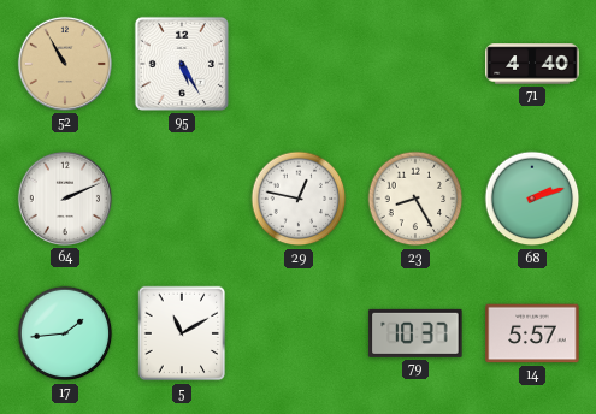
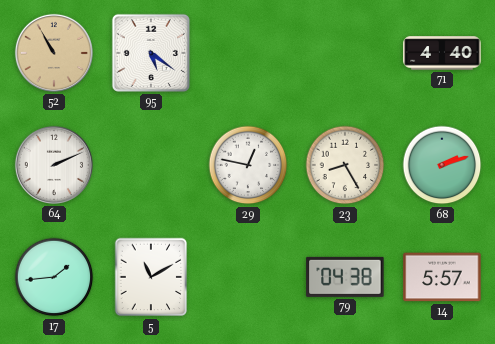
95: 5:25 -> 5:21 (151, 53)
79: 10:37 -> 04:38 (345, 277)
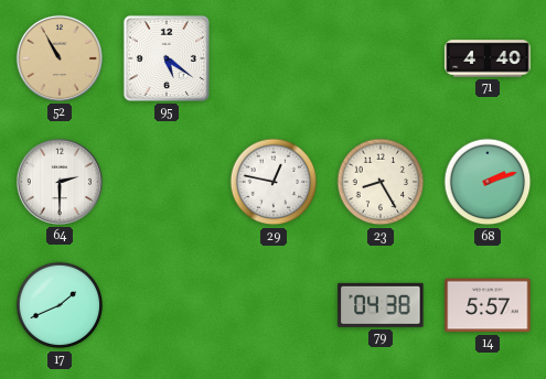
64: 2:11 -> 2:30 (60, 182)
17: 1:44 -> 1:41 (60, 305)
5: 11:10 -> none (151, 277)
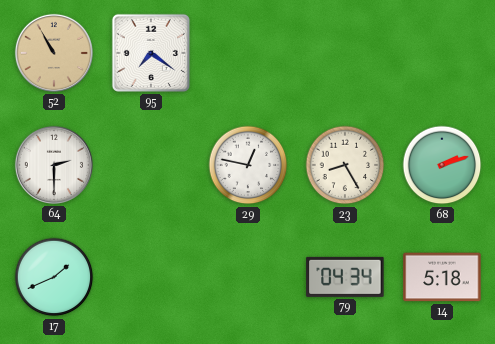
95: 5:21 -> 7:21 (151, 53)
71: 4:40 -> none (488, 58)
79: 04:38 -> 04:34 (345, 277)
14: 5:57 -> 5:18 (442, 277)
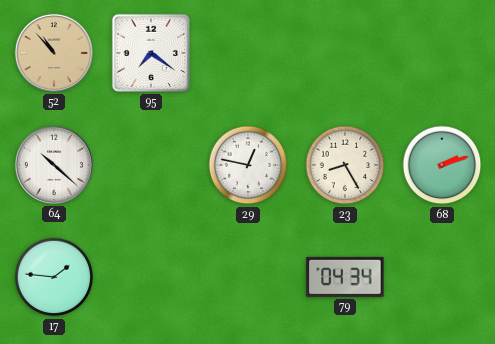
52: 10:55 -> 10:53 (54, 53)
64: 2:30 -> 10:22 (54, 165)
17: 1:41 -> 1:46 (54, 277)
14: 5:18 -> none (442, 277)
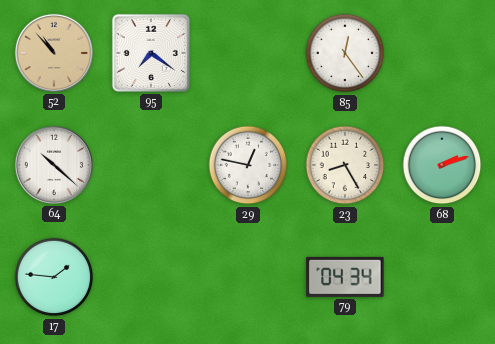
85: none -> 12:24 (345, 53)
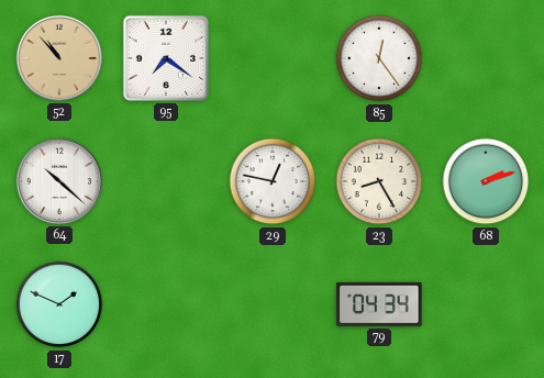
17: 1:46 -> 1:49 (59, 304)
